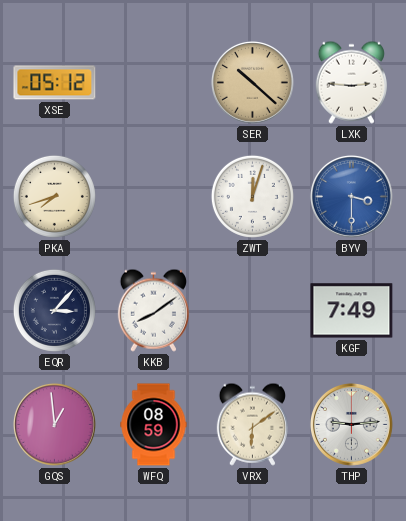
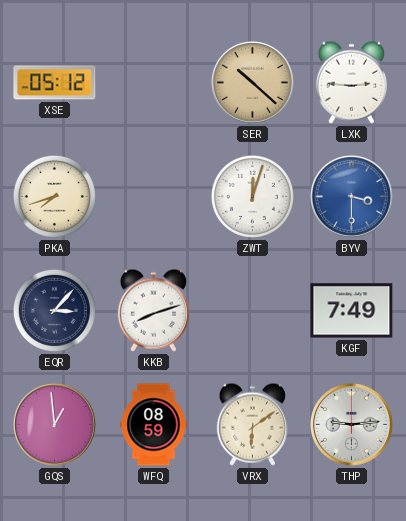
KKB: 8:09 -> 8:12 (153, 310)
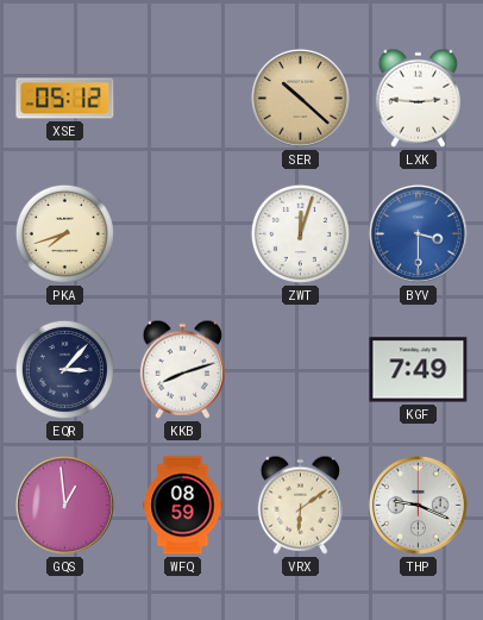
THP: 9:14 -> 9:19 (418, 505)
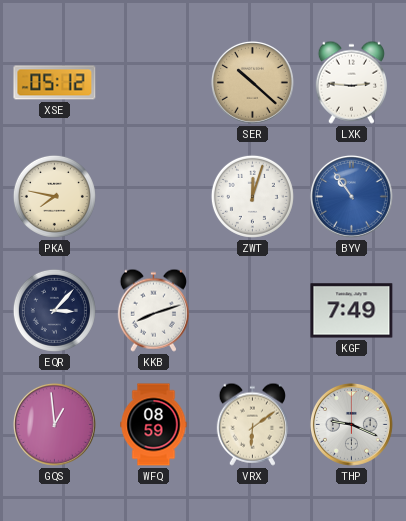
PKA: 7:42 -> 7:47 (54, 196)
BYV: 3:30 -> 10:54 (351, 196)
